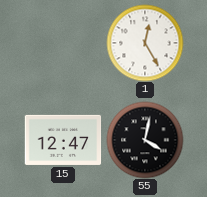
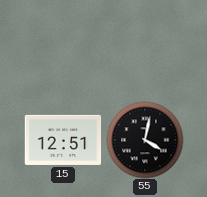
1: 12:25 -> none (145, 43)
15: 12:47 -> 12:51 (63, 140)
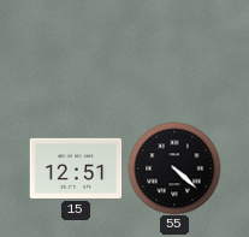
55: 4:02 -> 4:22 (174, 168)
